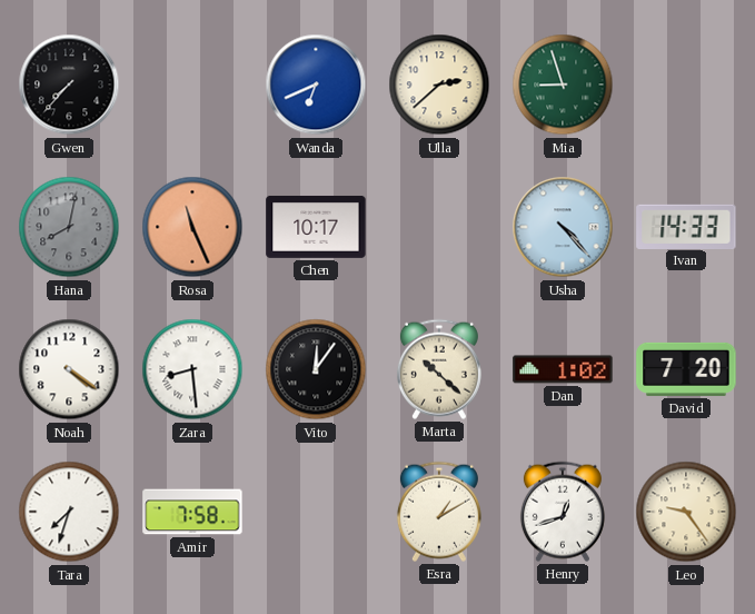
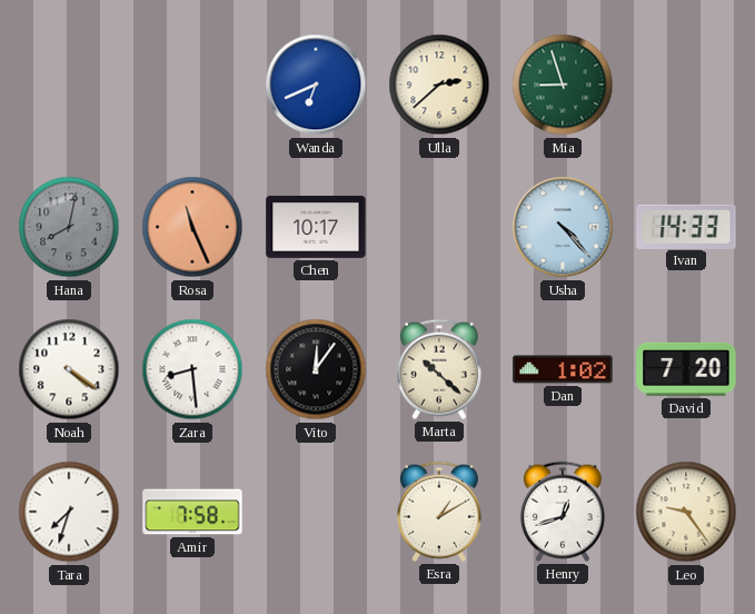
Gwen: 7:37 -> none (69, 85)
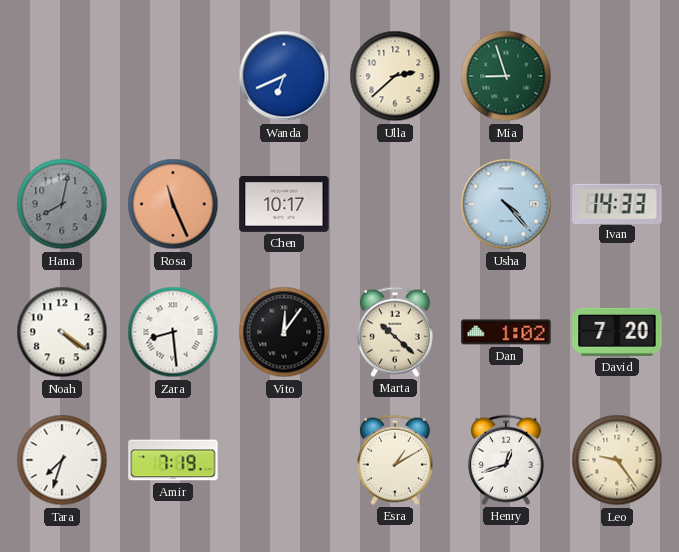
Amir: 7:58 -> 7:19 (173, 460)
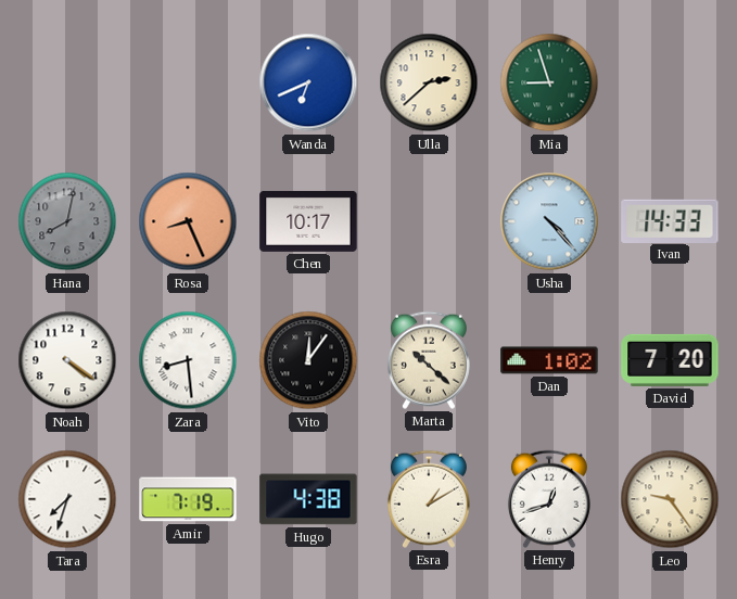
Rosa: 11:26 -> 8:26 (188, 221)
Hugo: none -> 4:38 (308, 499)
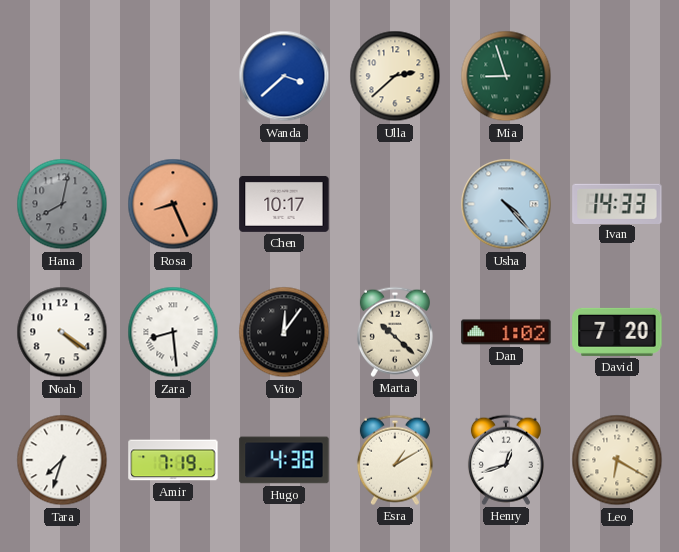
Wanda: 6:41 -> 3:38 (284, 76)
Leo: 9:24 -> 6:20 (617, 460)
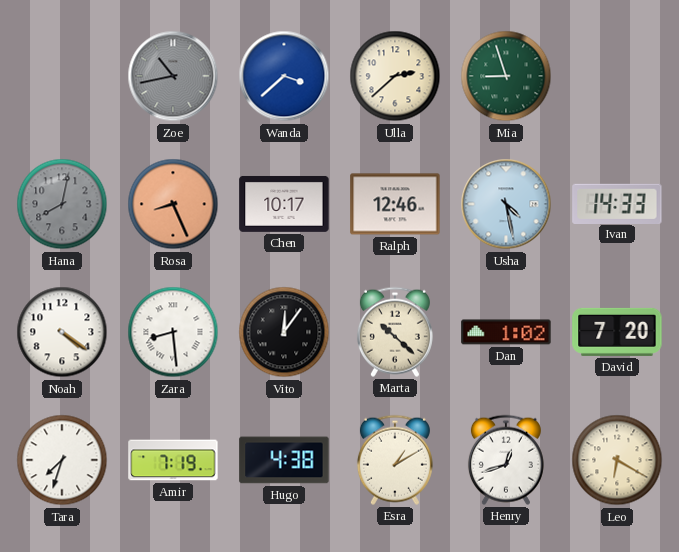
Zoe: none -> 10:43 (173, 76)
Ralph: none -> 12:46 (395, 204)
Usha: 4:23 -> 4:28 (506, 204)
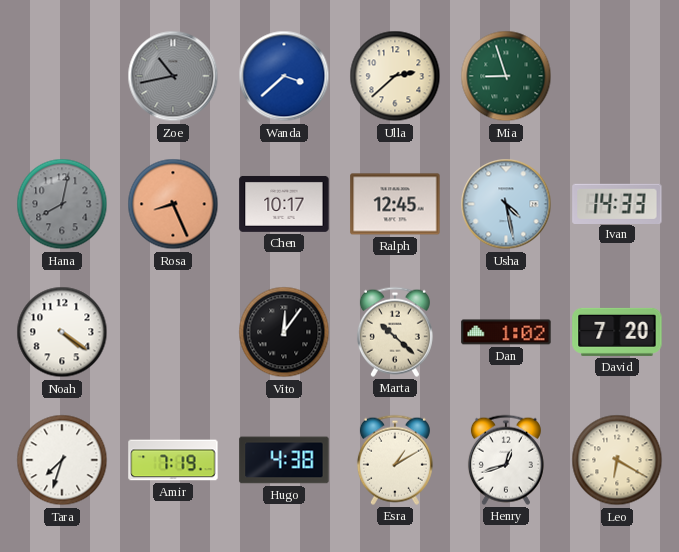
Ralph: 12:46 -> 12:45 (395, 204)
Zara: 8:29 -> none (173, 332)
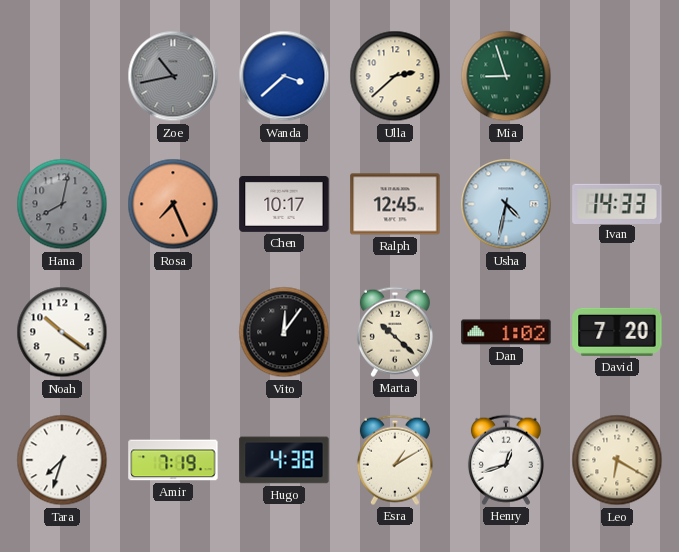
Rosa: 8:26 -> 7:26 (173, 204)
Usha: 4:28 -> 4:32 (506, 204)
Noah: 4:21 -> 10:21 (62, 332)
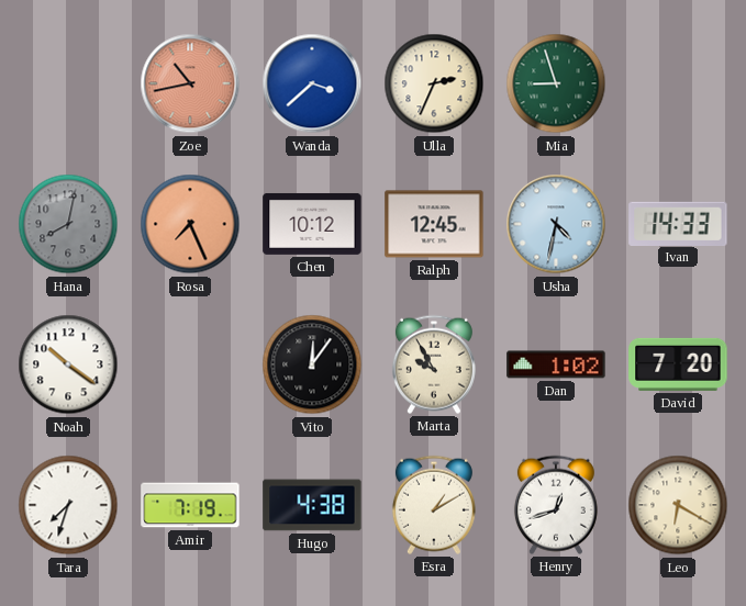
Zoe dial: grey -> salmon (190, 83)
Ulla: 2:38 -> 2:34 (434, 83)
Chen: 10:17 -> 10:12 (312, 224)
Marta: 10:22 -> 9:55 (434, 364)
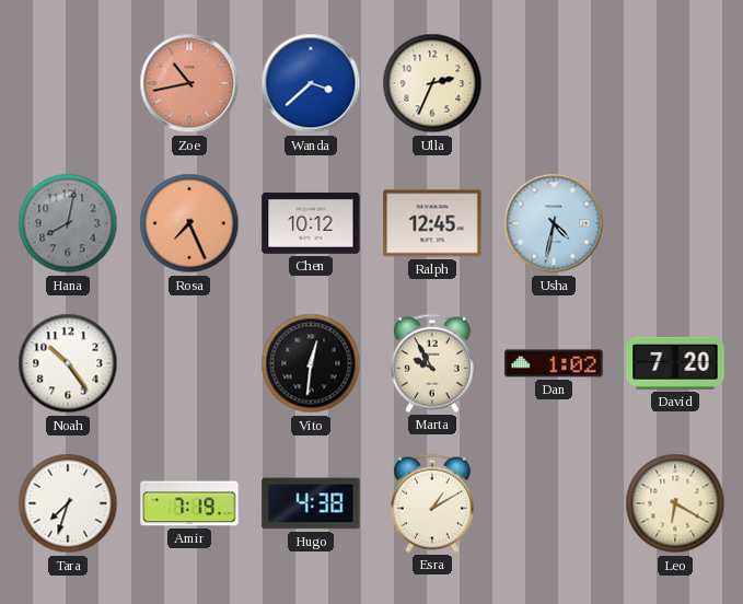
Mia: 8:57 -> none (556, 83)
Ivan: 14:33 -> none (678, 223)
Noah: 10:21 -> 10:24 (68, 363)
Vito: 12:06 -> 12:31 (311, 363)
Henry: 12:42 -> none (556, 505)
